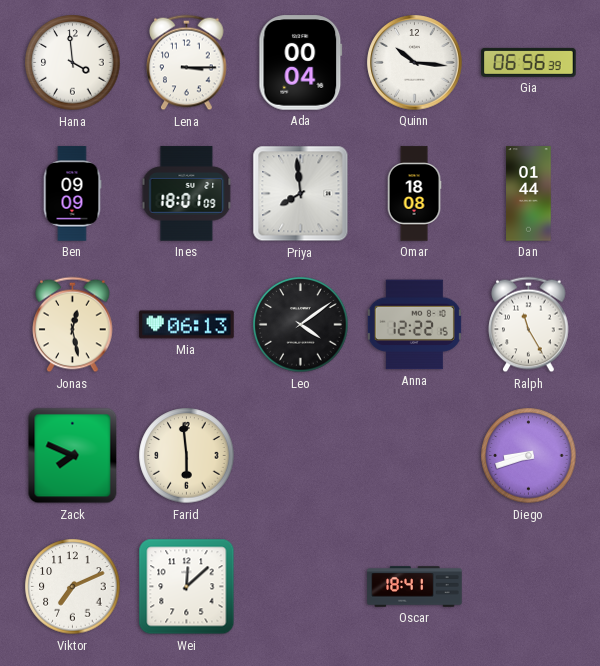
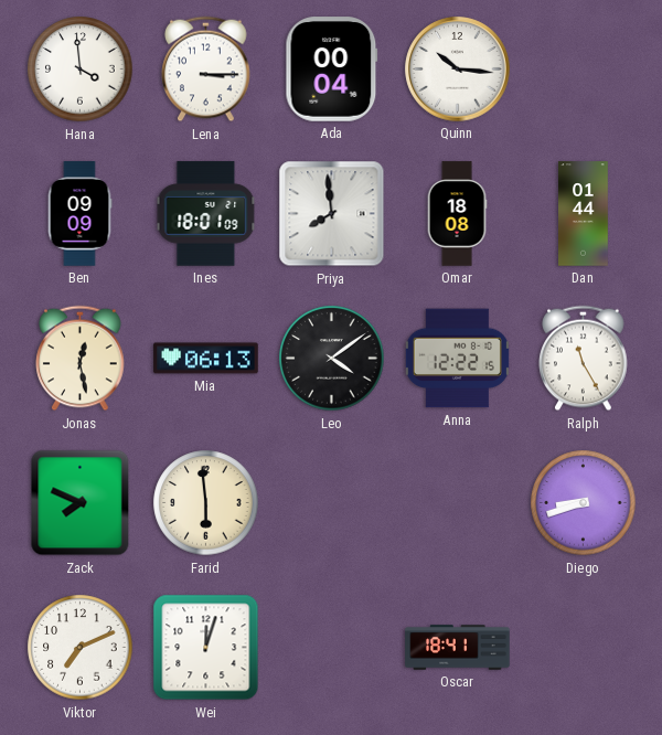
Gia: 06:56 -> none (529, 62)
Wei: 12:08 -> 12:03 (206, 648)
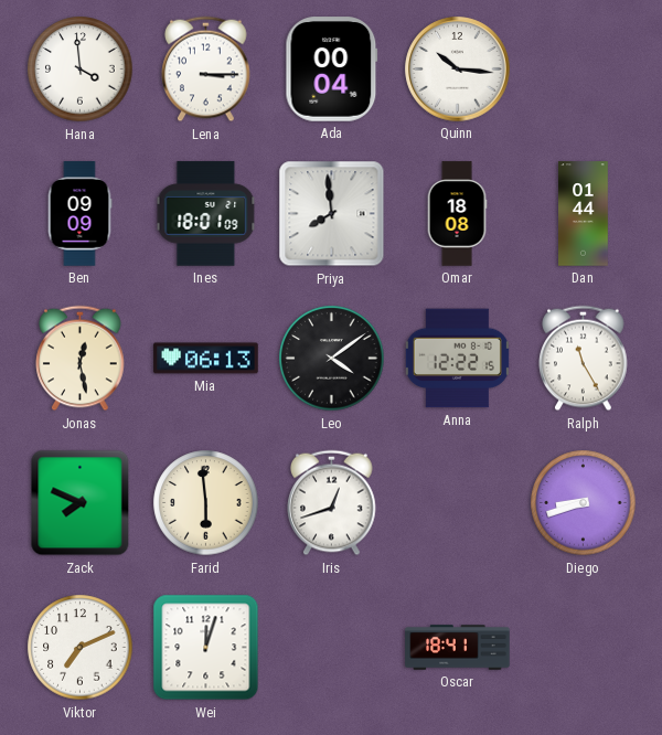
Iris: none -> 12:42 (332, 503)
